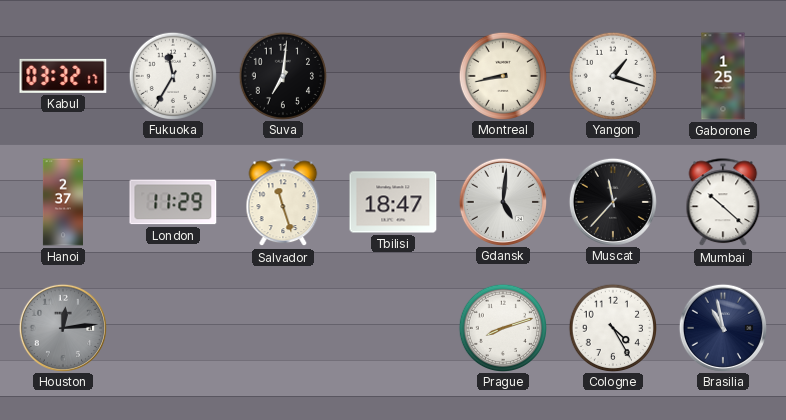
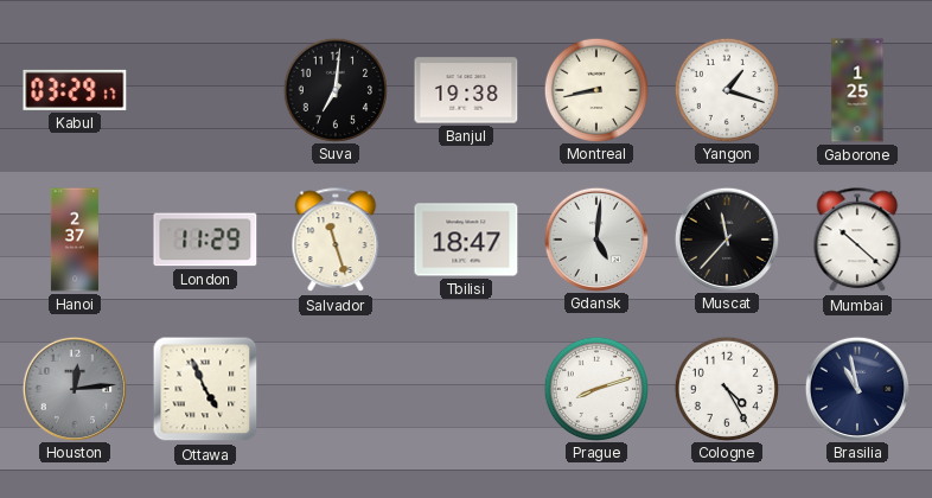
Kabul: 03:32 -> 03:29 (75, 90)
Fukuoka: 11:35 -> none (172, 75)
Banjul: none -> 19:38 (466, 90)
Ottawa: none -> 4:56 (205, 389)
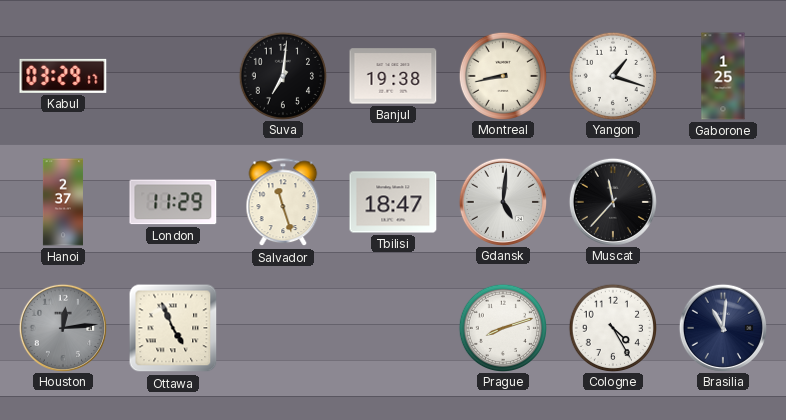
Mumbai: 10:22 -> none (857, 241)
Brasilia: 10:58 -> 11:01 (722, 327)
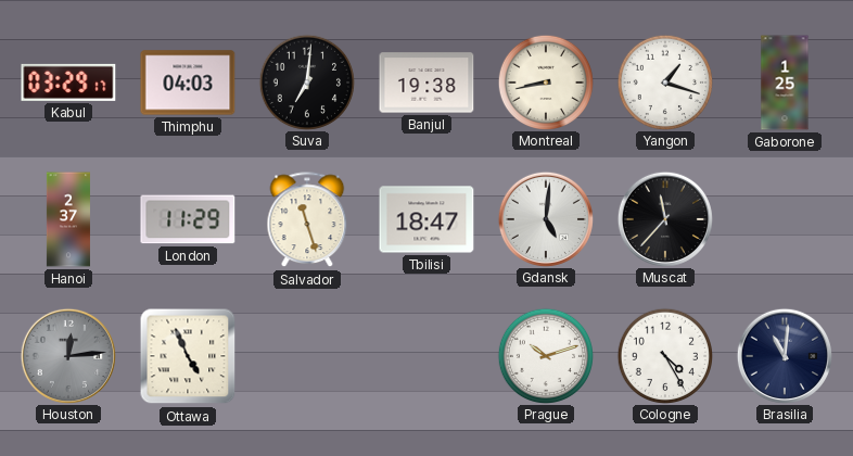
Thimphu: none -> 04:03 (188, 83)
Prague: 8:12 -> 10:12 (545, 355)
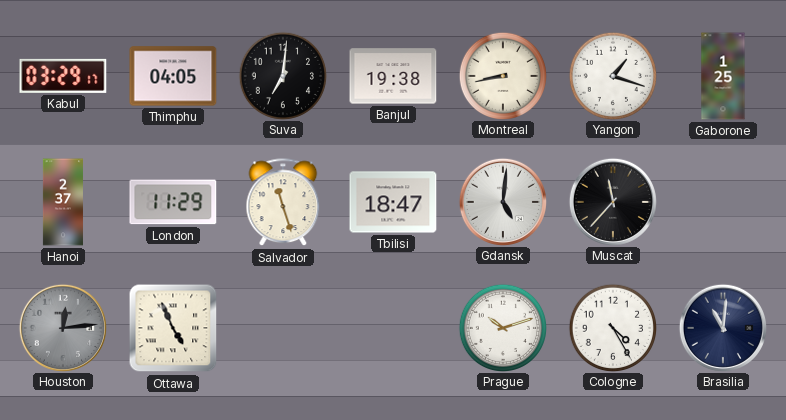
Thimphu: 04:03 -> 04:05 (173, 76)
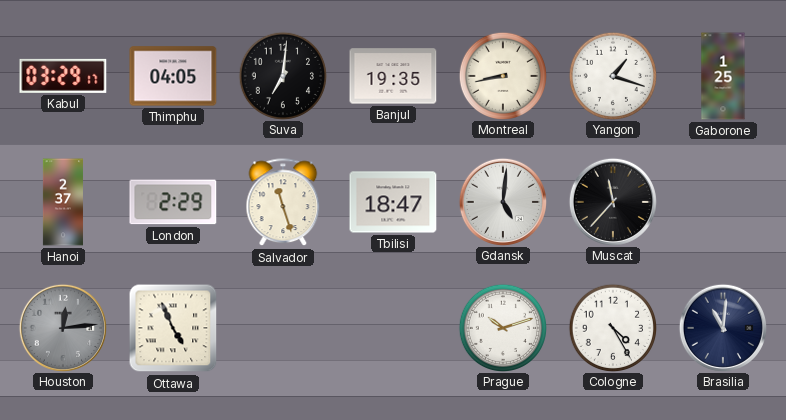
Banjul: 19:38 -> 19:35 (393, 76)
London: 11:29 -> 2:29 (173, 202)
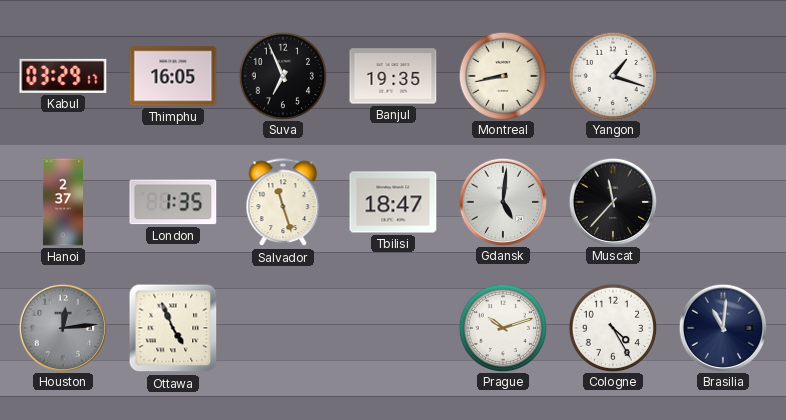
Thimphu: 04:05 -> 16:05 (173, 76)
Suva: 7:01 -> 6:56 (282, 75)
Gaborone: 1:25 -> none (723, 76)
London: 2:29 -> 1:35 (173, 202)
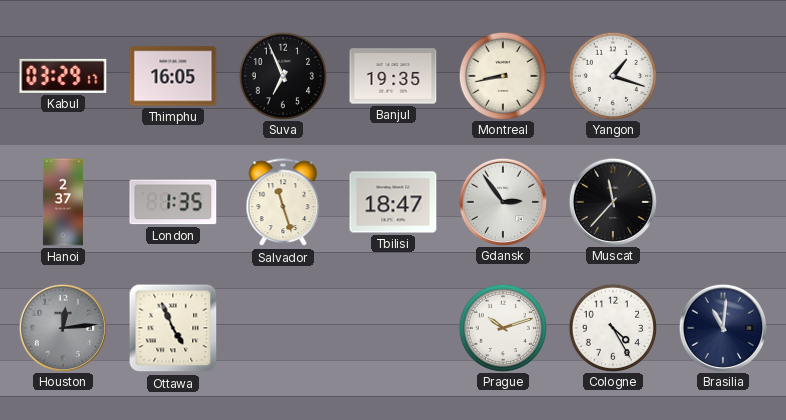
Gdansk: 5:01 -> 2:54 (502, 201)
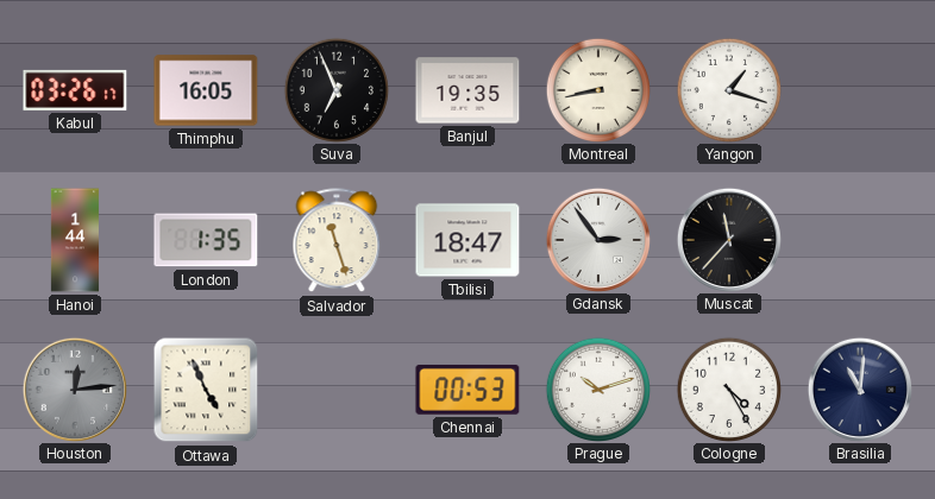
Kabul: 03:29 -> 03:26 (75, 90)
Hanoi: 2:37 -> 1:44 (75, 240)
Chennai: none -> 00:53 (467, 390)
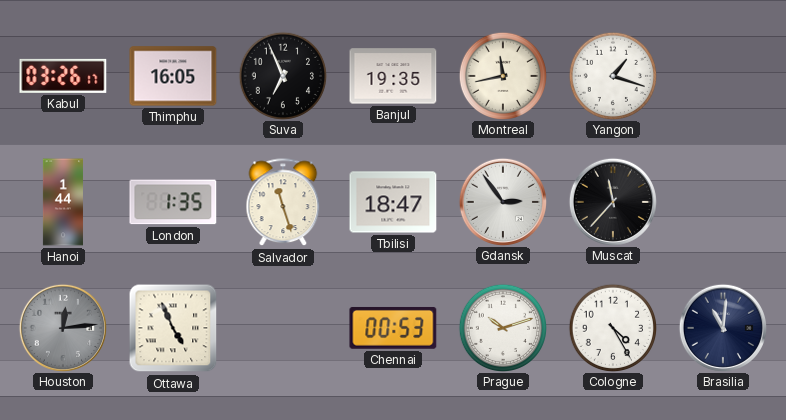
Montreal: 8:43 -> 11:43 (502, 75)
